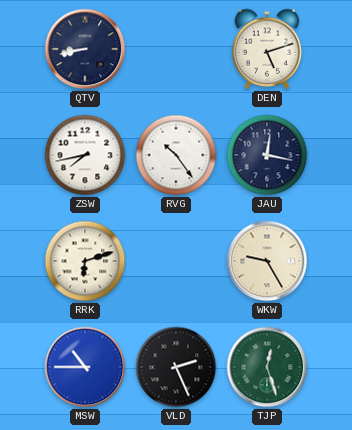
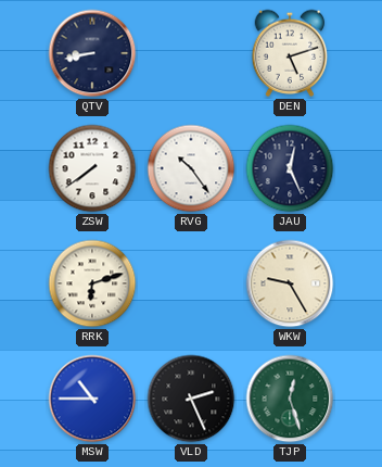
ZSW: 7:43 -> 7:39 (92, 168)
JAU: 12:17 -> 12:26 (290, 168)
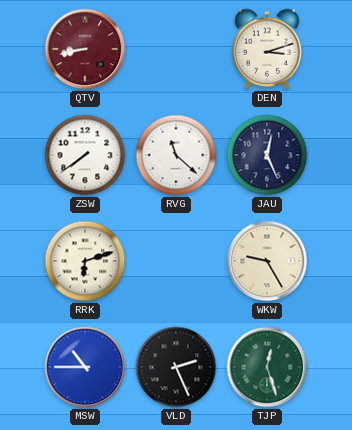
QTV dial: navy -> burgundy (85, 49)
DEN: 5:12 -> 3:12 (267, 49)
RVG: 10:24 -> 11:22 (176, 155)
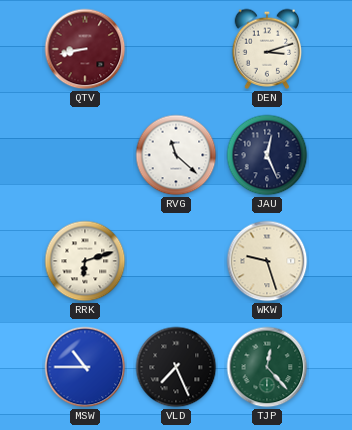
ZSW: 7:39 -> none (85, 155)
WKW: 9:25 -> 9:27 (267, 261)
VLD: 2:26 -> 7:26 (176, 367)
TJP: 12:27 -> 12:23 (267, 367)
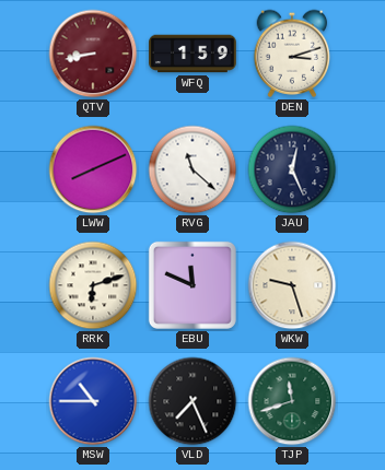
WFQ: none -> 1:59 (192, 54)
LWW: none -> 8:11 (93, 169)
EBU: none -> 11:49 (192, 285)
TJP: 12:23 -> 11:42 (292, 401)
